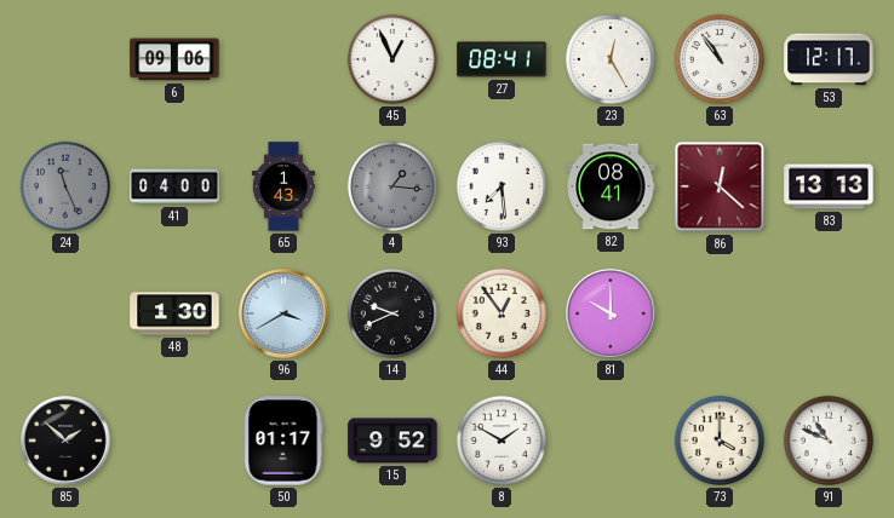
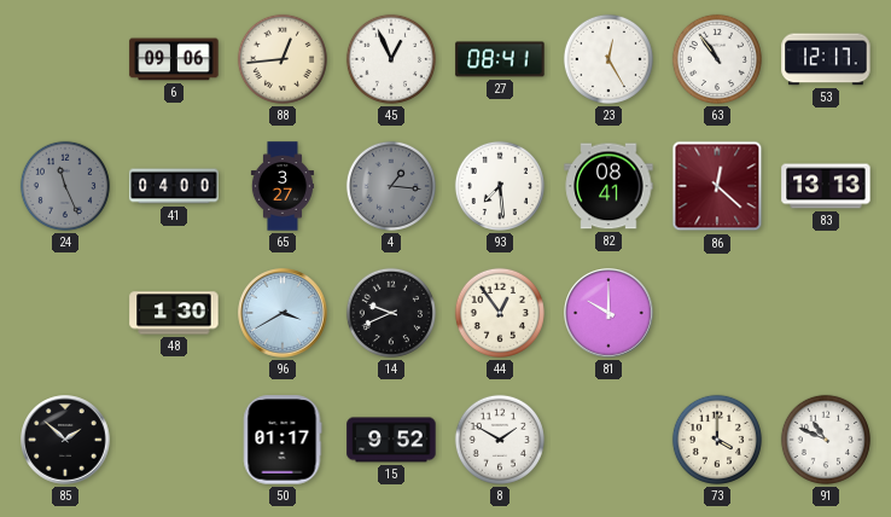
88: none -> 12:44 (283, 59)
65: 1:43 -> 3:27 (283, 186)
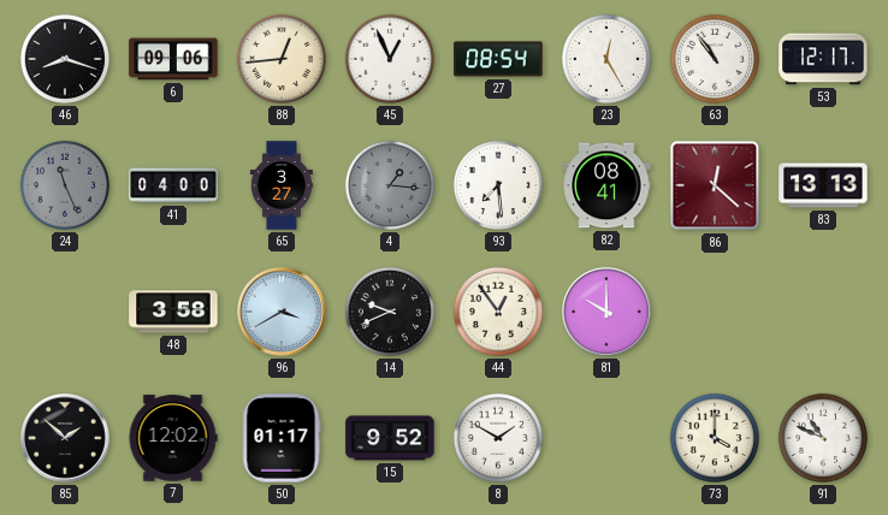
46: none -> 8:18 (65, 59)
27: 08:41 -> 08:54 (498, 59)
48: 1:30 -> 3:58 (173, 312)
7: none -> 12:02 (173, 438)
